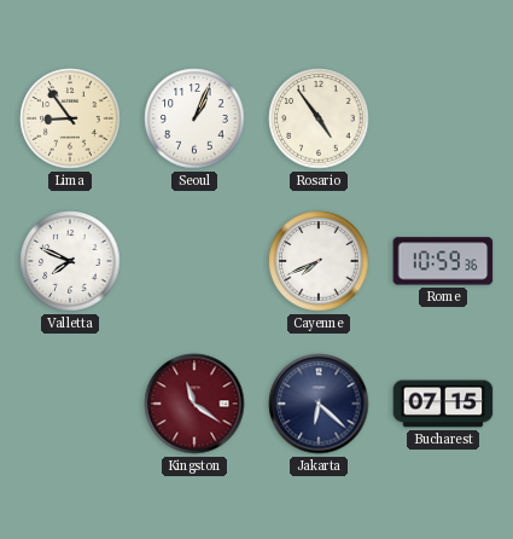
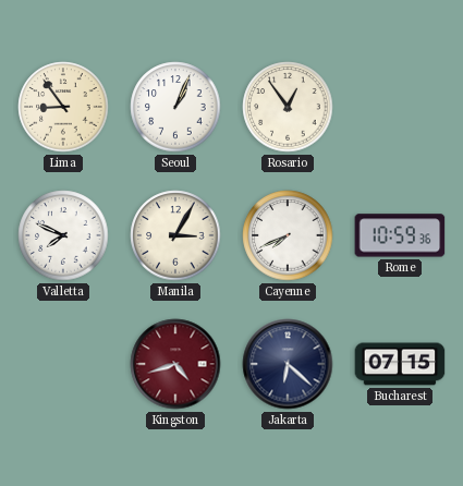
Rosario: 4:54 -> 12:54 (288, 107)
Manila: none -> 3:05 (175, 235)
Kingston: 11:21 -> 4:42 (175, 364)
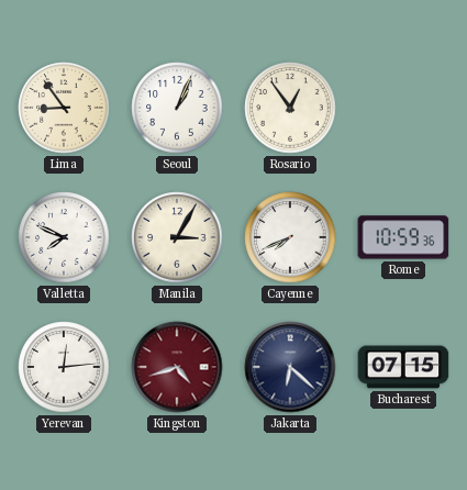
Yerevan: none -> 12:14 (64, 367)
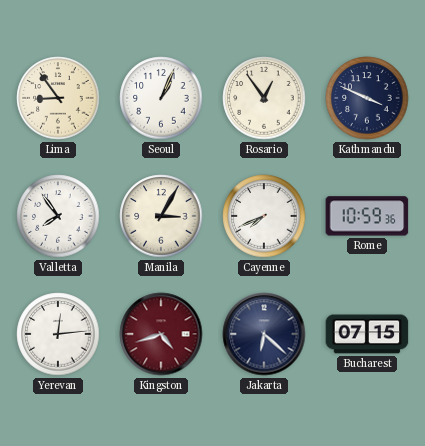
Kathmandu: none -> 3:49 (367, 98)
Valletta: 7:49 -> 7:54 (58, 216)
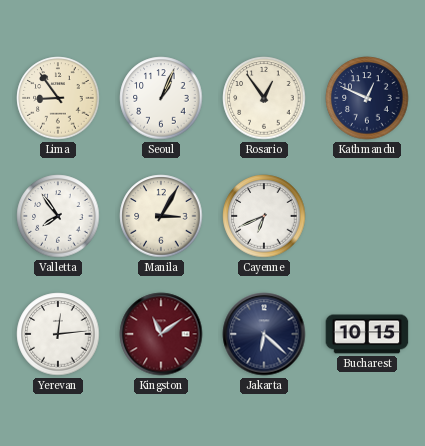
Kathmandu: 3:49 -> 12:49 (367, 98)
Cayenne: 7:41 -> 6:41 (264, 216)
Rome: 10:59 -> none (367, 216)
Kingston: 4:42 -> 11:09 (161, 334)
Bucharest: 07:15 -> 10:15 (367, 334)
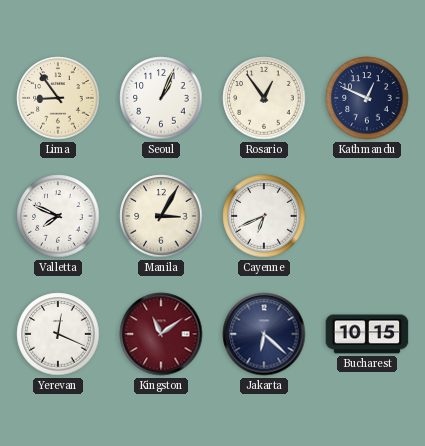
Valletta: 7:54 -> 7:49 (58, 216)
Yerevan: 12:14 -> 12:19 (58, 334)
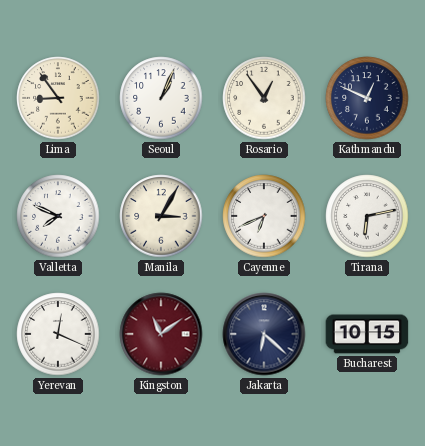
Tirana: none -> 6:13 (367, 216)
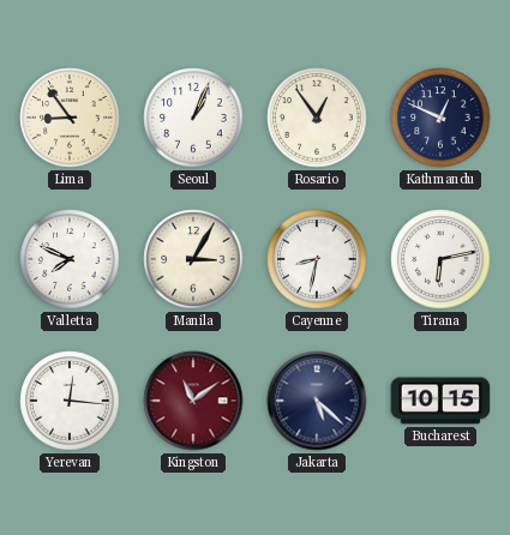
Cayenne: 6:41 -> 8:32 (317, 259)
Yerevan: 12:19 -> 12:16 (70, 401)
Jakarta: 6:22 -> 5:22 (317, 401)
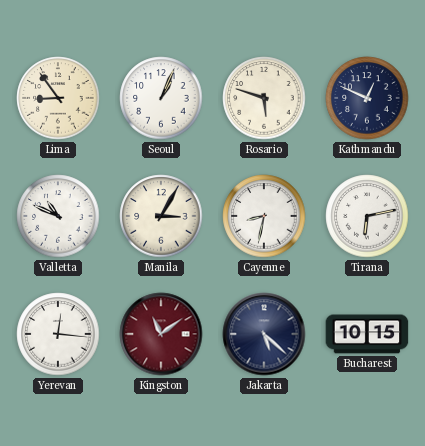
Rosario: 12:54 -> 5:48 (264, 98)
Valletta: 7:49 -> 10:49 (58, 216)
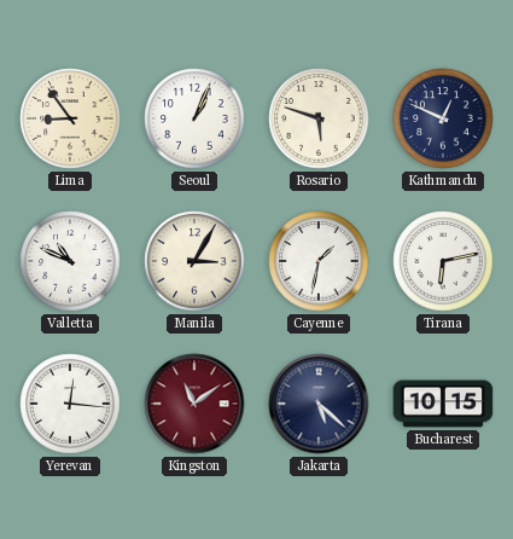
Cayenne: 8:32 -> 1:32 (319, 261)
